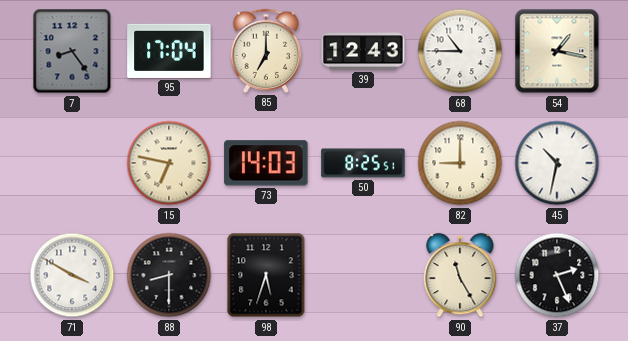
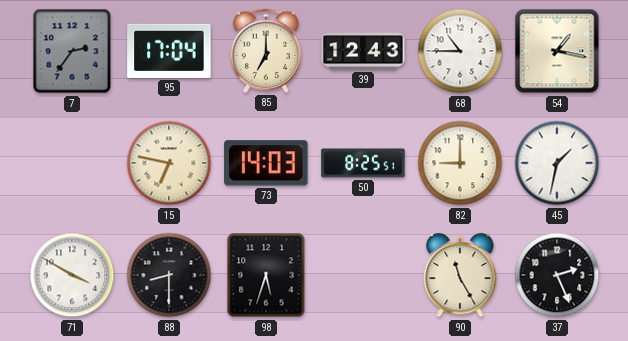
7: 8:24 -> 2:36 (72, 51)
45: 10:32 -> 1:32 (557, 163)
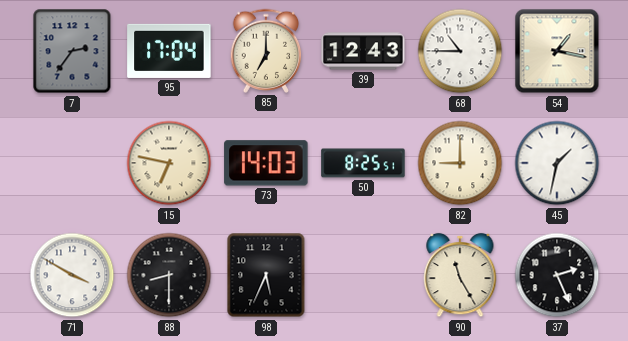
98: 5:33 -> 5:34 (266, 275)
